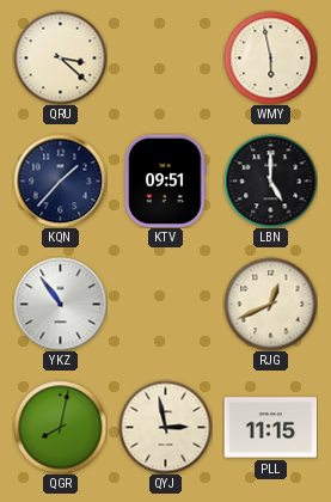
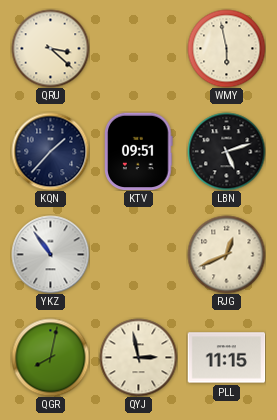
LBN: 5:00 -> 5:12 (226, 151)
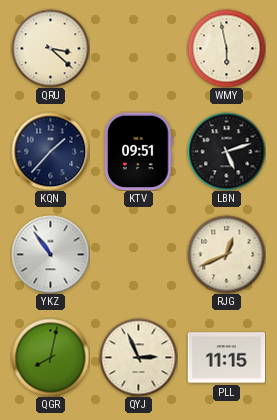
QYJ: 2:58 -> 2:56 (138, 357)
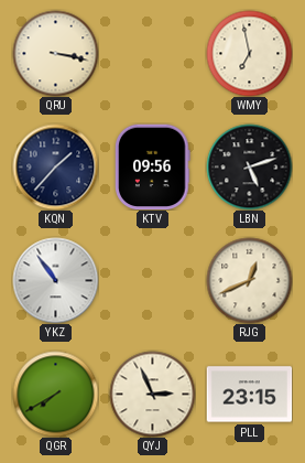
QRU: 3:22 -> 3:17 (55, 53)
WMY: 5:58 -> 6:58 (249, 53)
KTV: 09:51 -> 09:56 (153, 166)
QGR: 8:02 -> 7:40 (55, 394)
PLL: 11:15 -> 23:15 (249, 395)
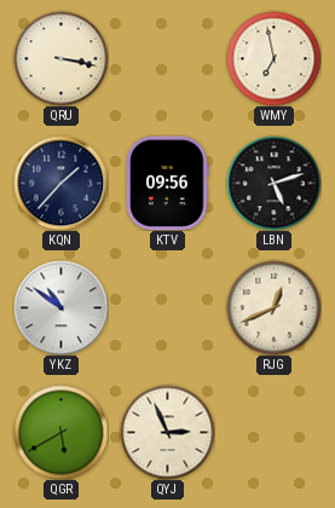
YKZ: 10:54 -> 10:51 (60, 307)
QGR: 7:40 -> 5:40 (60, 432)
PLL: 23:15 -> none (249, 395)
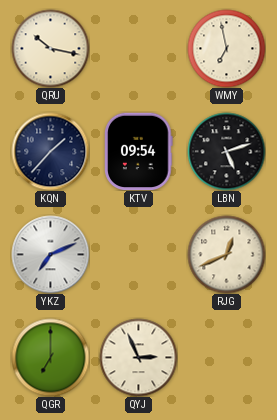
QRU: 3:17 -> 10:17 (50, 48)
KTV: 09:56 -> 09:54 (139, 151)
YKZ: 10:51 -> 7:11 (50, 254)
QGR: 5:40 -> 7:00 (50, 357)
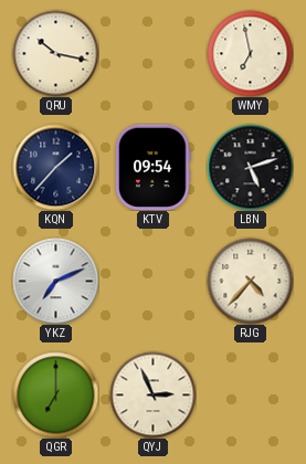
RJG: 12:41 -> 4:37 (250, 281)
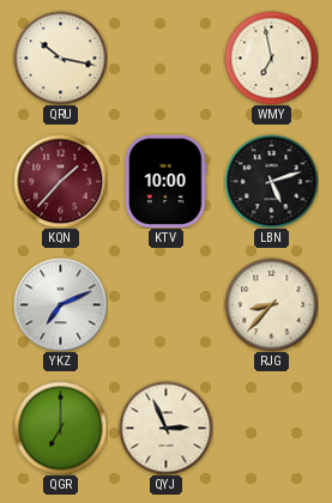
KQN dial: navy -> burgundy (60, 181)
KTV: 09:54 -> 10:00 (167, 181)
RJG: 4:37 -> 8:37 (271, 304)
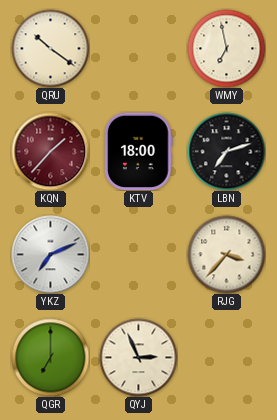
QRU: 10:17 -> 10:21 (50, 48)
KTV: 10:00 -> 18:00 (139, 151)
LBN: 5:12 -> 7:12 (226, 151)
RJG: 8:37 -> 3:37 (226, 254)
